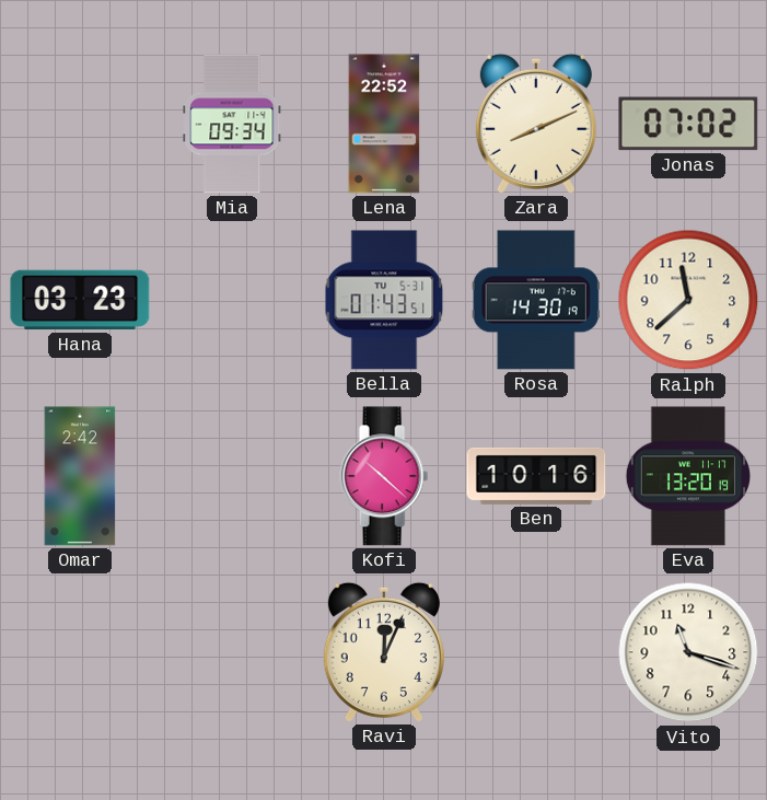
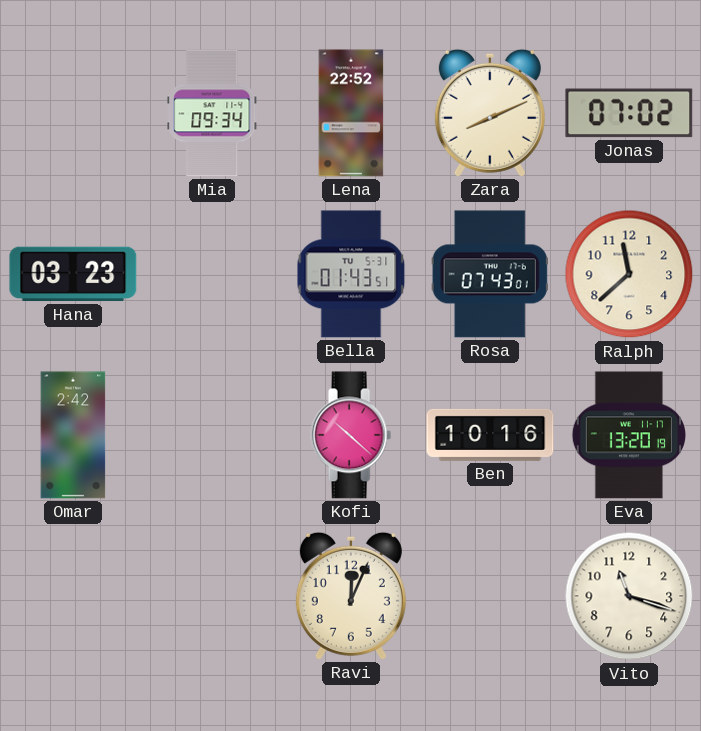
Rosa: 14:30 -> 07:43 (490, 274)
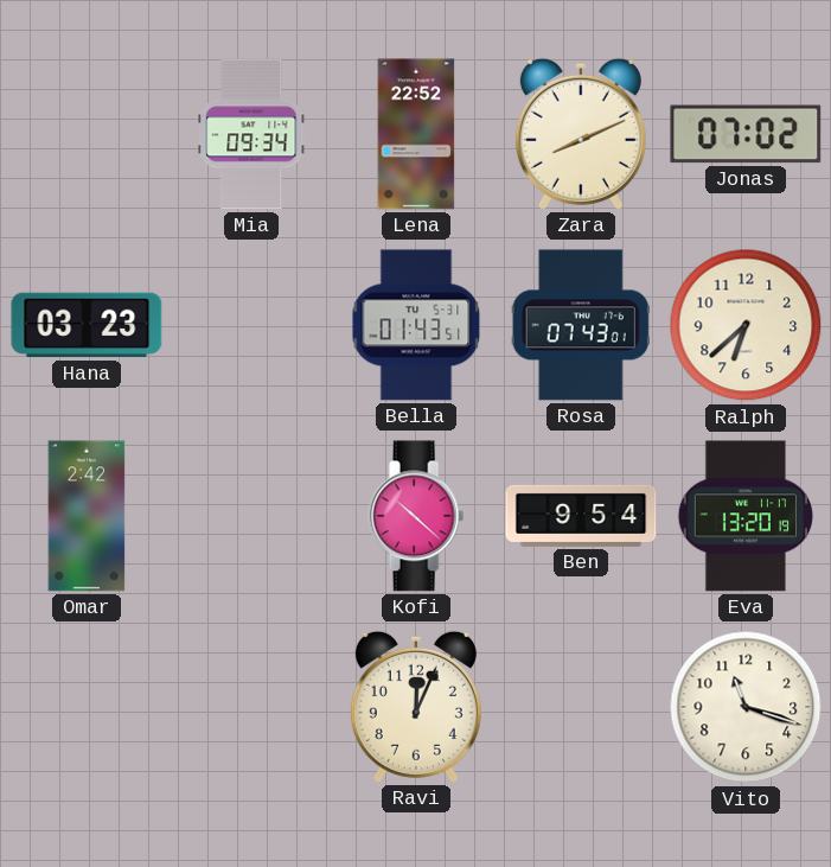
Ralph: 11:38 -> 6:38 (746, 325)
Ben: 10:16 -> 9:54 (581, 516)
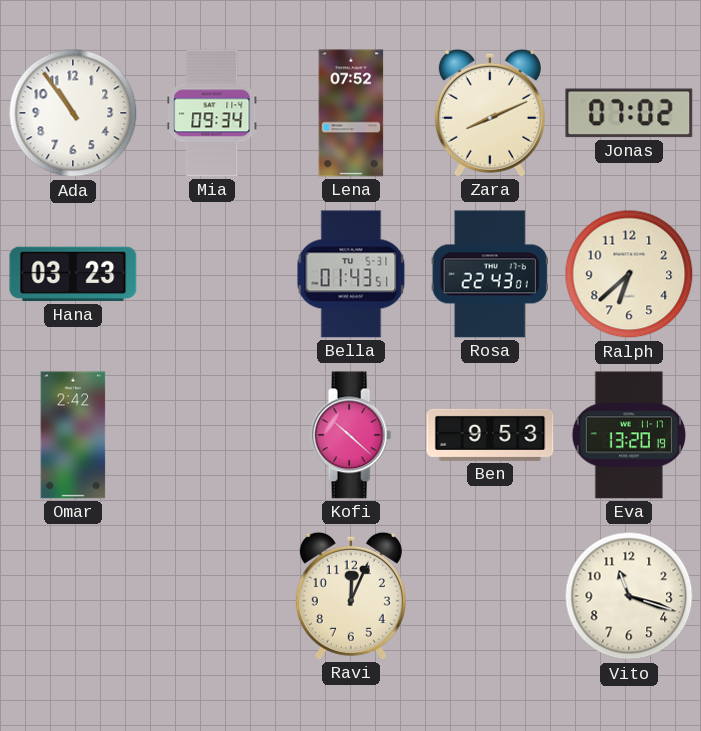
Ada: none -> 10:54 (73, 113)
Lena: 22:52 -> 07:52 (351, 113)
Rosa: 07:43 -> 22:43 (490, 274)
Ben: 9:54 -> 9:53 (490, 435)
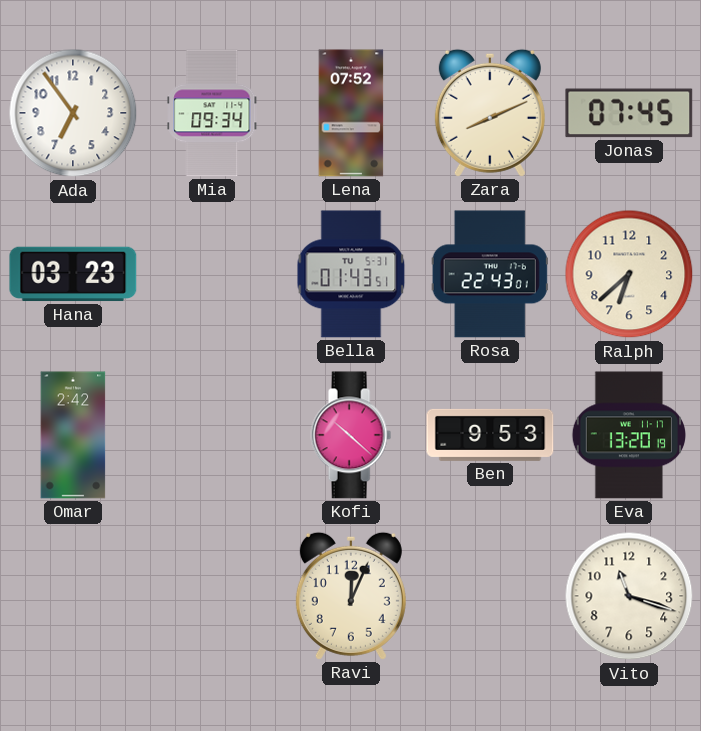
Ada: 10:54 -> 6:54 (73, 113)
Jonas: 07:02 -> 07:45 (629, 113)
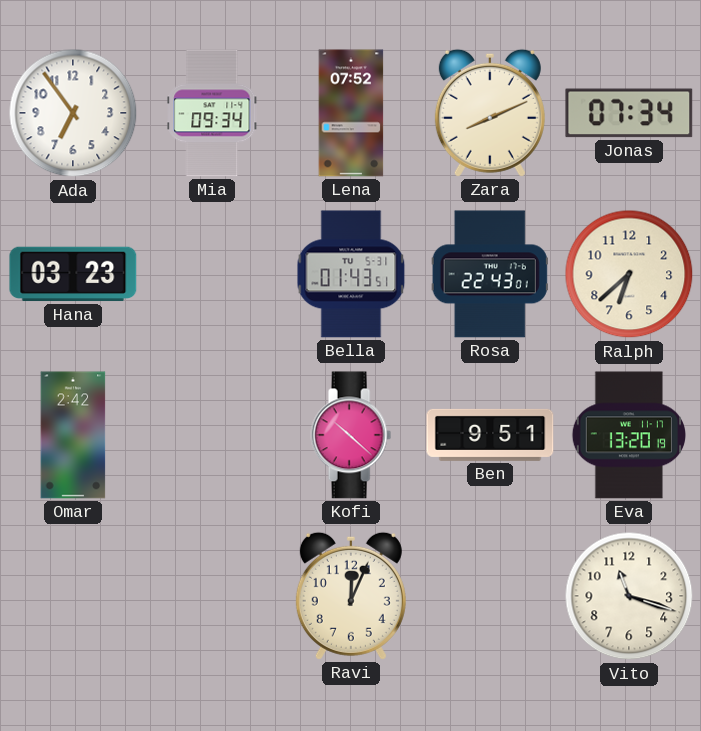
Jonas: 07:45 -> 07:34 (629, 113)
Ben: 9:53 -> 9:51 (490, 435)
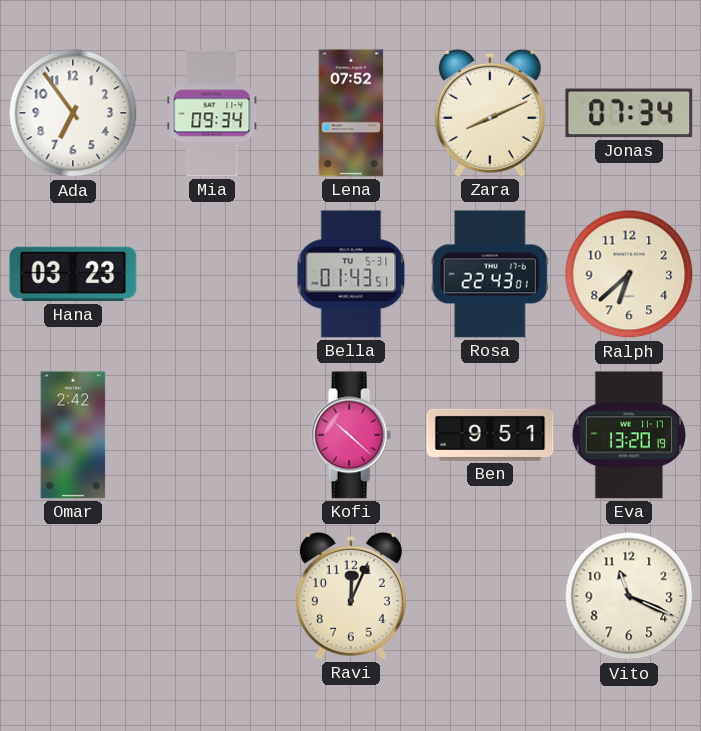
Vito: 11:18 -> 11:19 (629, 596)
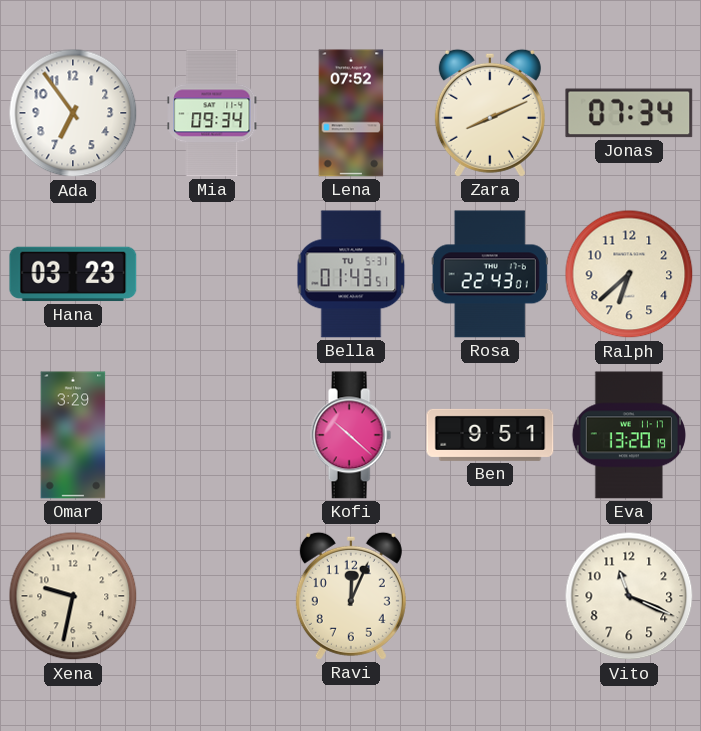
Omar: 2:42 -> 3:29 (73, 435)
Xena: none -> 9:32 (73, 596)
